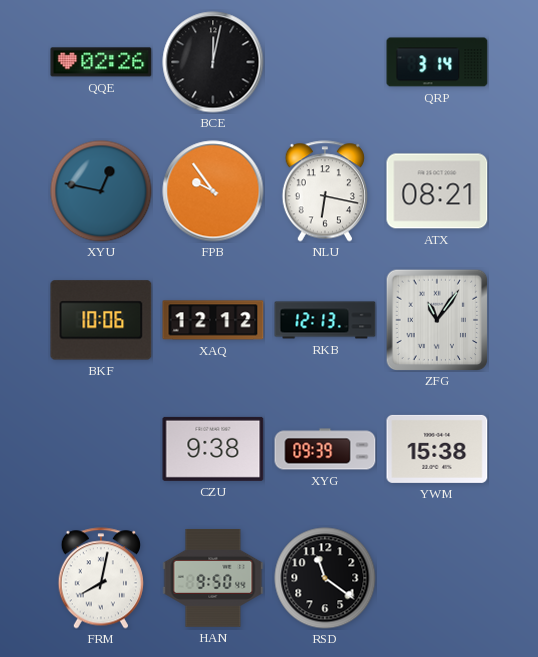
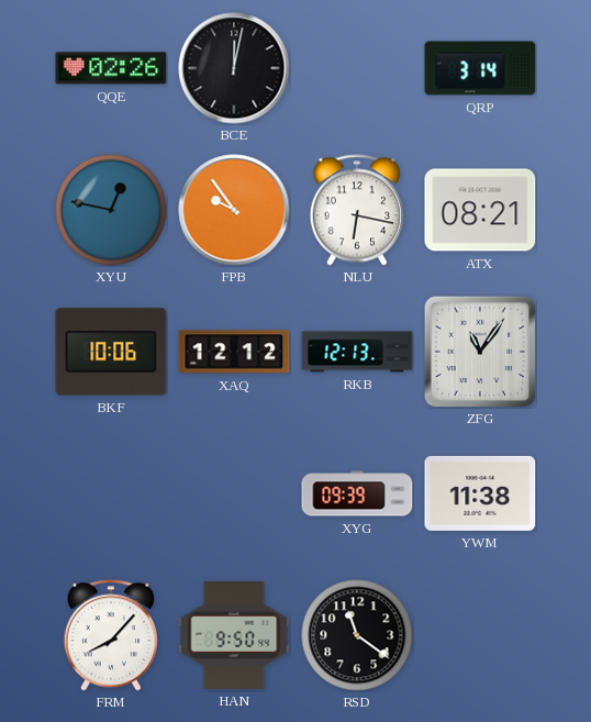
CZU: 9:38 -> none (213, 449)
YWM: 15:38 -> 11:38 (480, 493)
FRM: 8:02 -> 8:07 (110, 635)
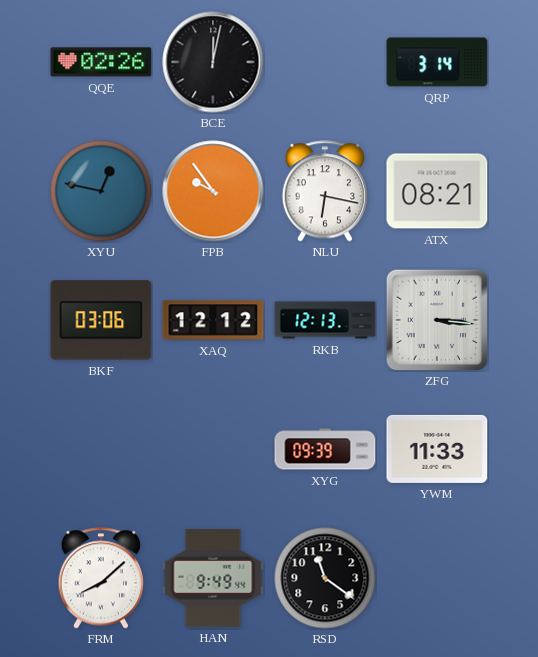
BKF: 10:06 -> 03:06 (101, 320)
ZFG: 11:06 -> 3:16 (437, 320)
YWM: 11:38 -> 11:33 (437, 449)
FRM: 8:07 -> 8:08 (100, 578)
HAN: 9:50 -> 9:49 (213, 578)
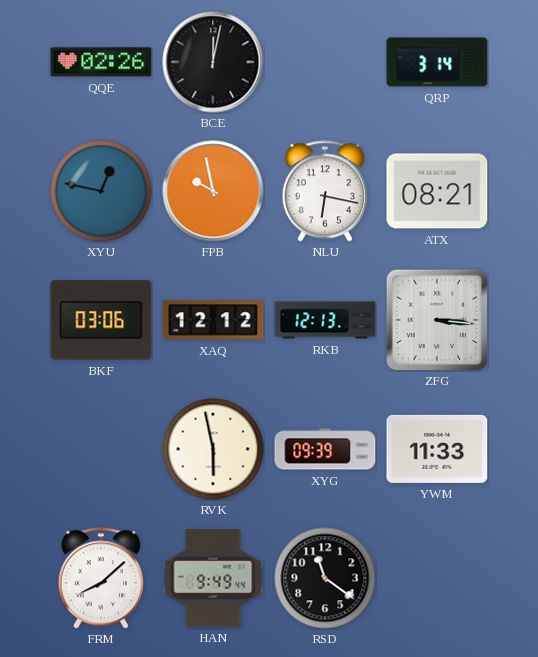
FPB: 9:54 -> 9:58 (213, 191)
RVK: none -> 5:58 (213, 449)
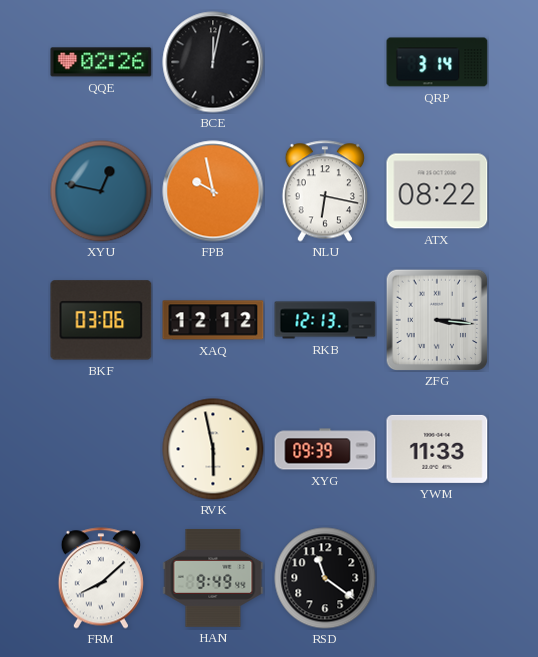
ATX: 08:21 -> 08:22 (437, 191)
